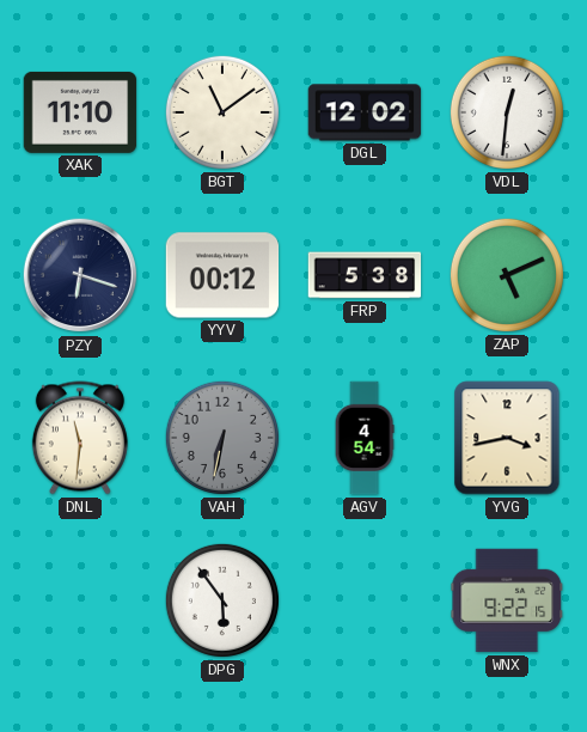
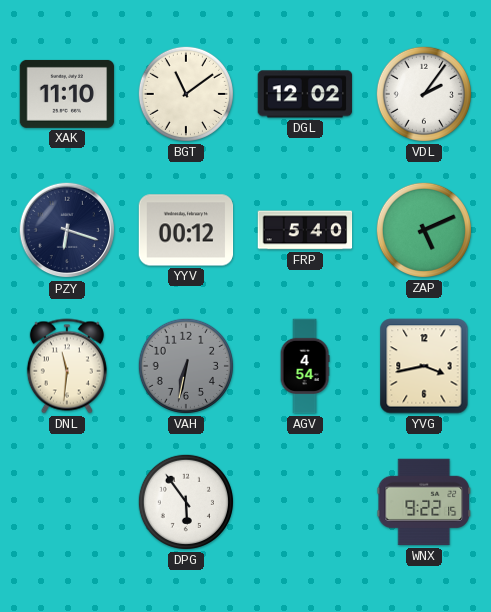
VDL: 12:31 -> 2:06 (424, 94)
FRP: 5:38 -> 5:40 (305, 230)
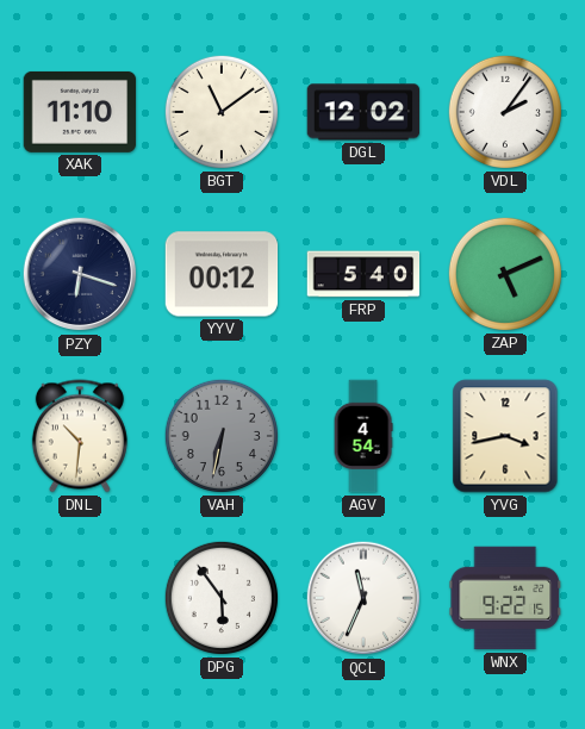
DNL: 11:31 -> 10:31 (80, 436)
QCL: none -> 11:34 (363, 598)
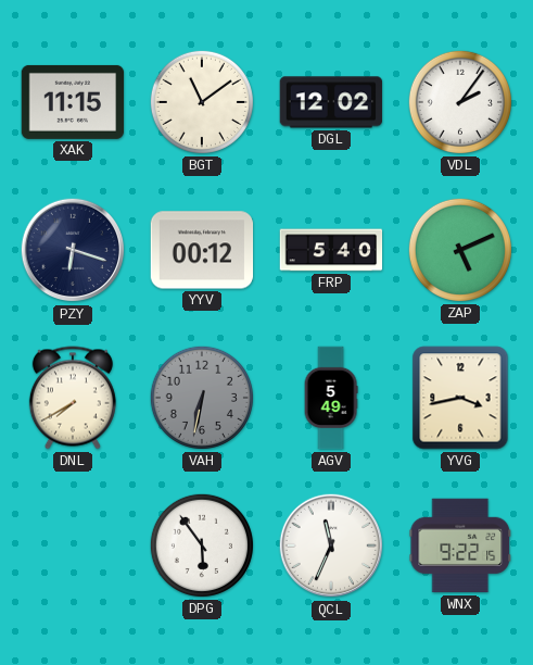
XAK: 11:10 -> 11:15 (73, 102)
DNL: 10:31 -> 7:40 (73, 398)
AGV: 4:54 -> 5:49 (331, 398)
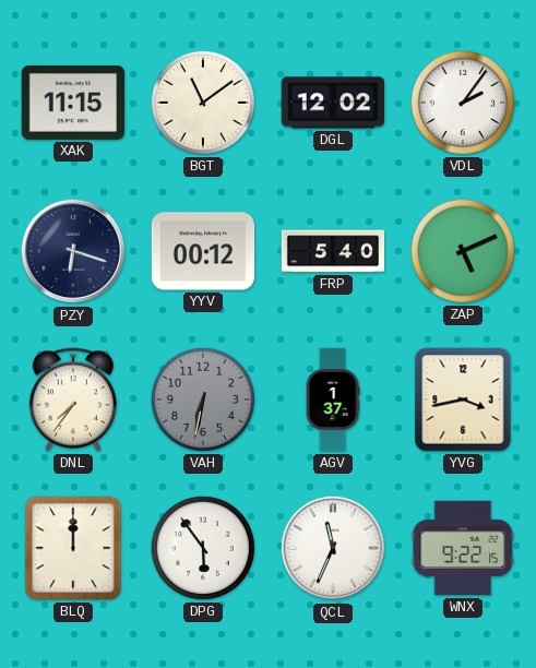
DNL: 7:40 -> 7:36 (73, 399)
AGV: 5:49 -> 1:37 (333, 399)
BLQ: none -> 12:00 (73, 548)
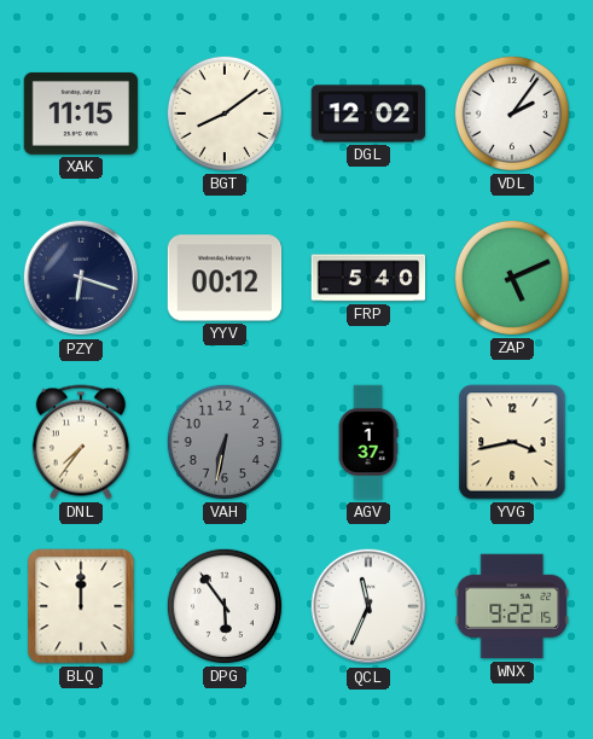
BGT: 11:09 -> 8:09 (225, 114)
